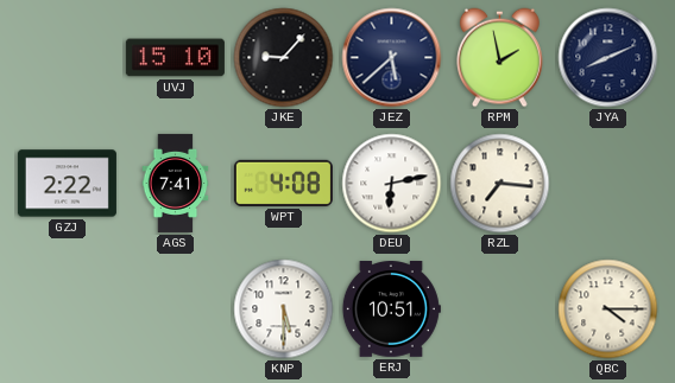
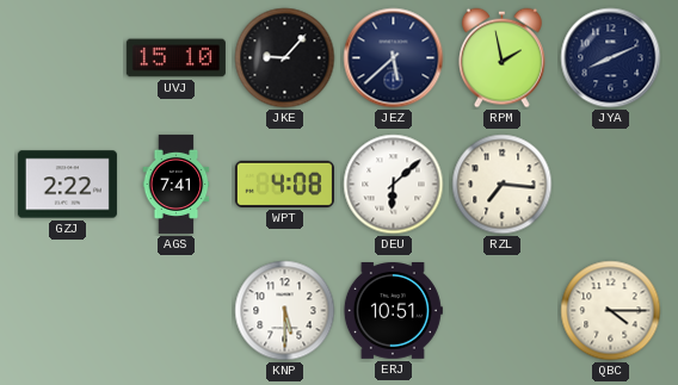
DEU: 6:13 -> 6:08 (394, 185)
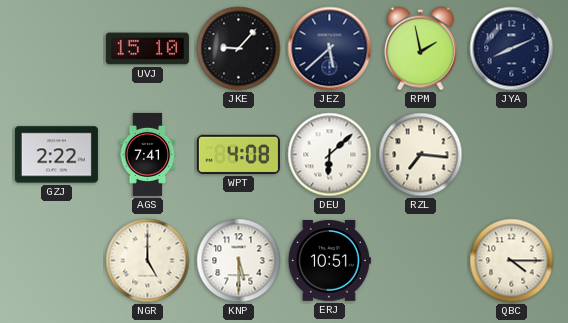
NGR: none -> 5:00 (148, 261)
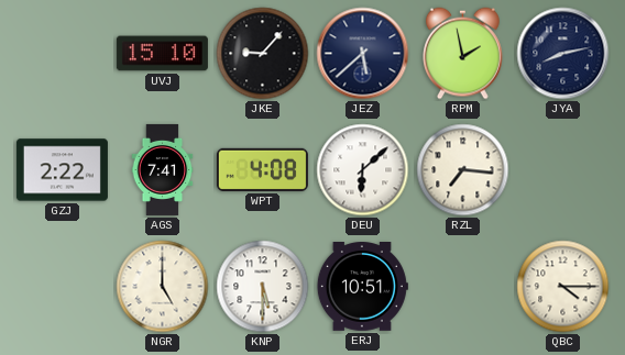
JYA: 8:11 -> 8:13 (563, 54)
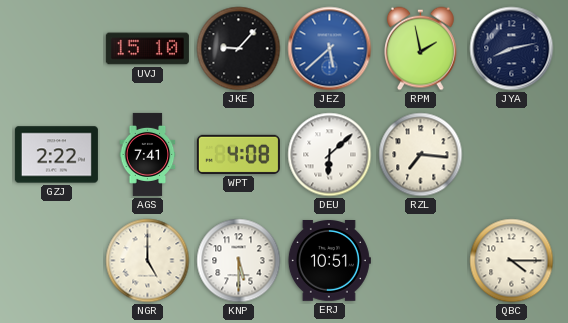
JEZ dial: navy -> blue (330, 49)
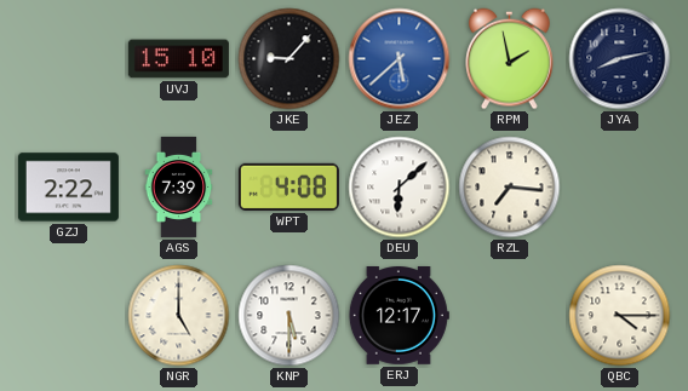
AGS: 7:41 -> 7:39 (179, 186)
ERJ: 10:51 -> 12:17 (399, 316)
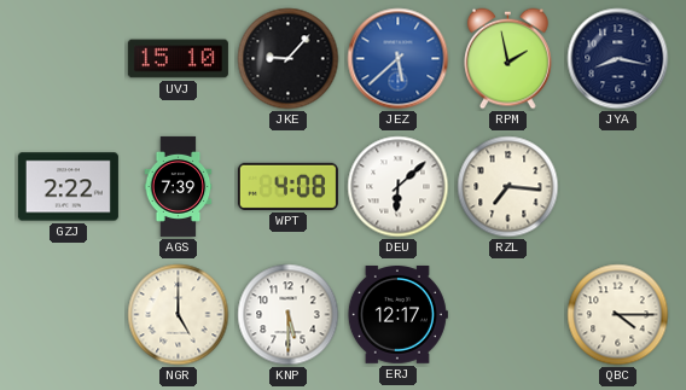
JYA: 8:13 -> 8:17 (618, 59)
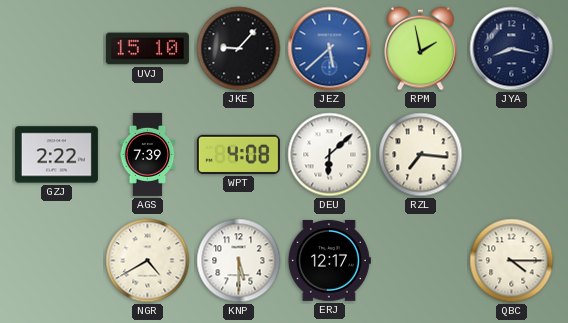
NGR: 5:00 -> 4:40 (148, 261)
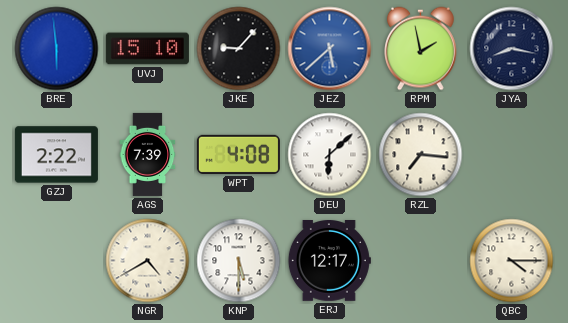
BRE: none -> 5:59 (57, 49)
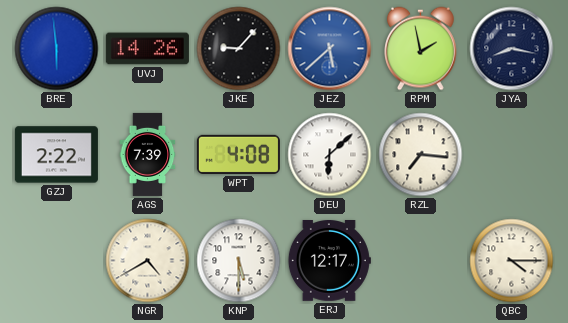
UVJ: 15:10 -> 14:26 (147, 49)
